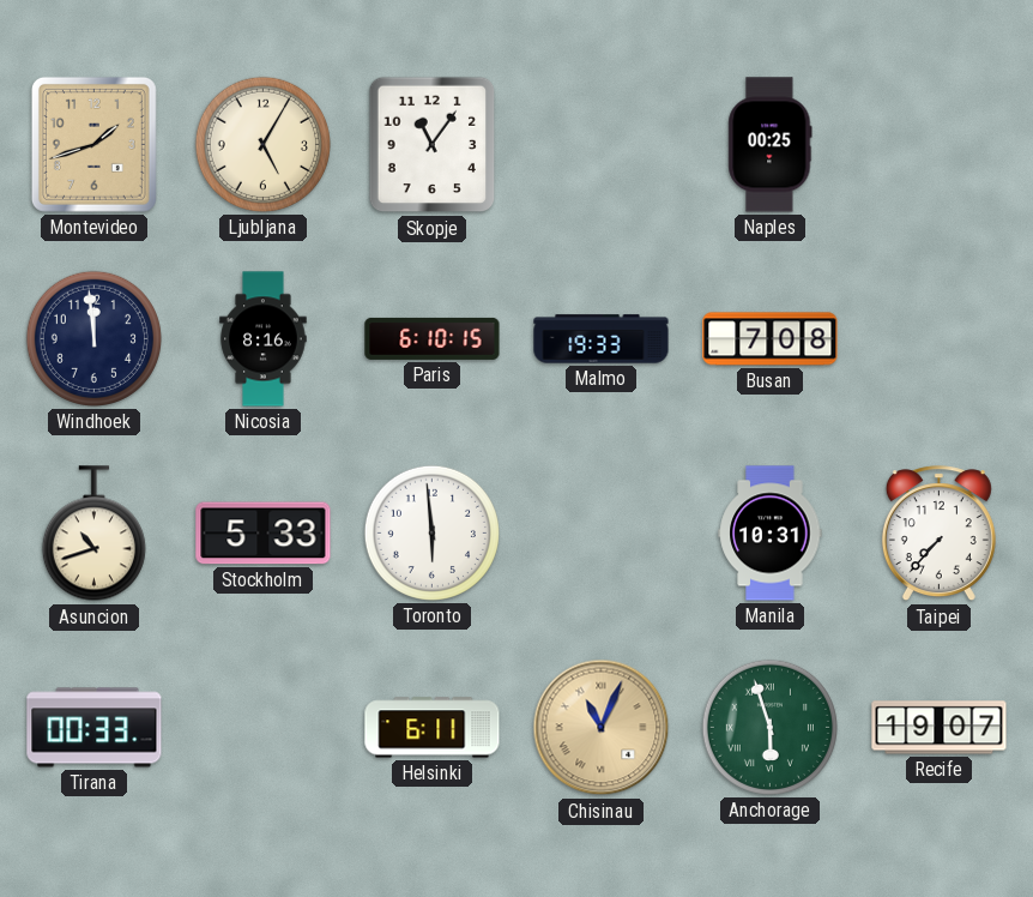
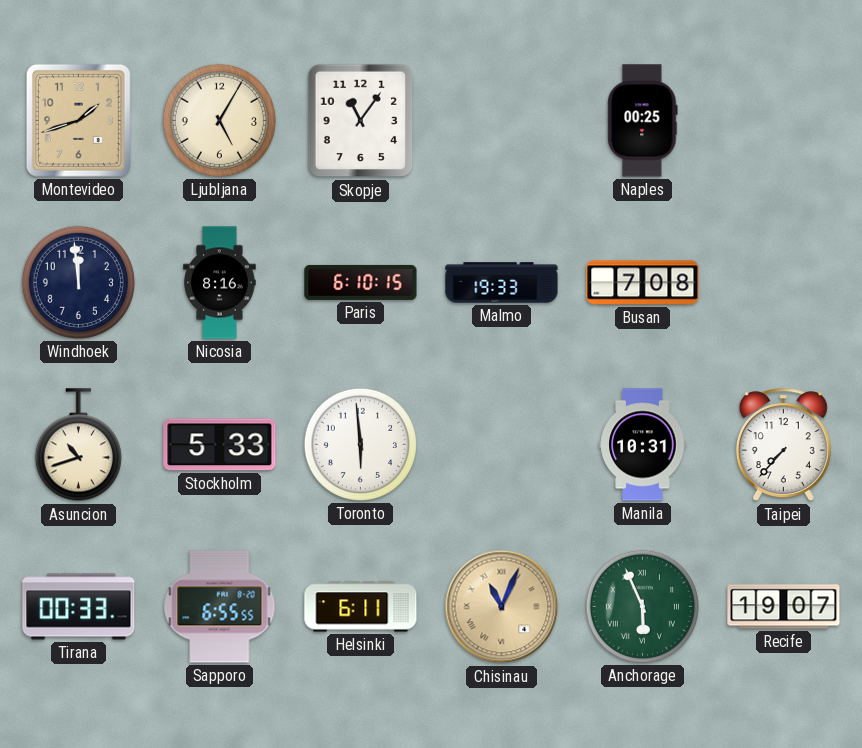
Sapporo: none -> 6:55 (220, 607)
Anchorage: 5:57 -> 5:56 (642, 606)
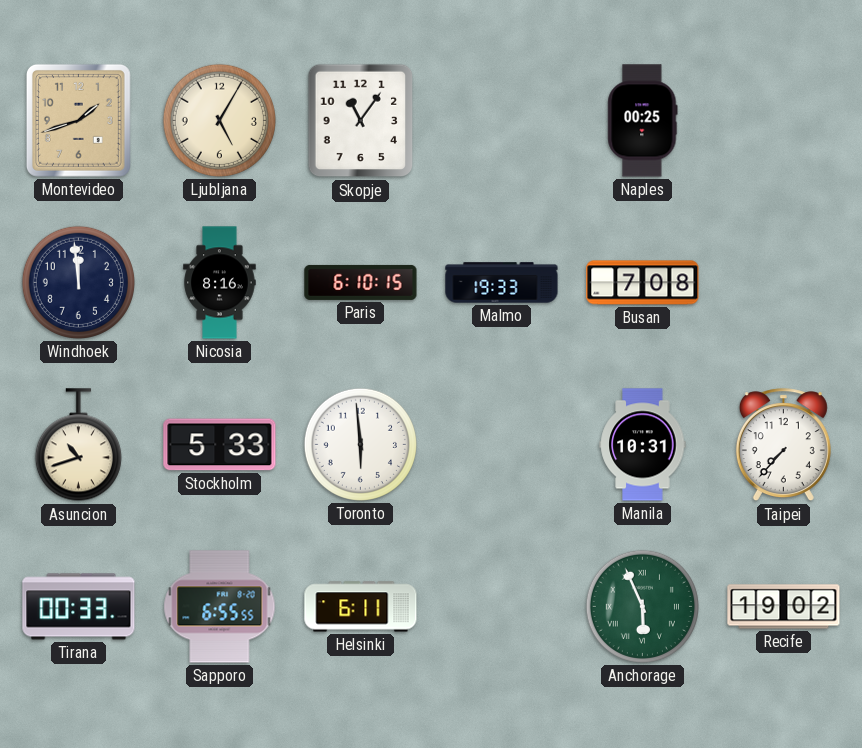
Chisinau: 11:04 -> none (502, 607)
Recife: 19:07 -> 19:02 (784, 607)
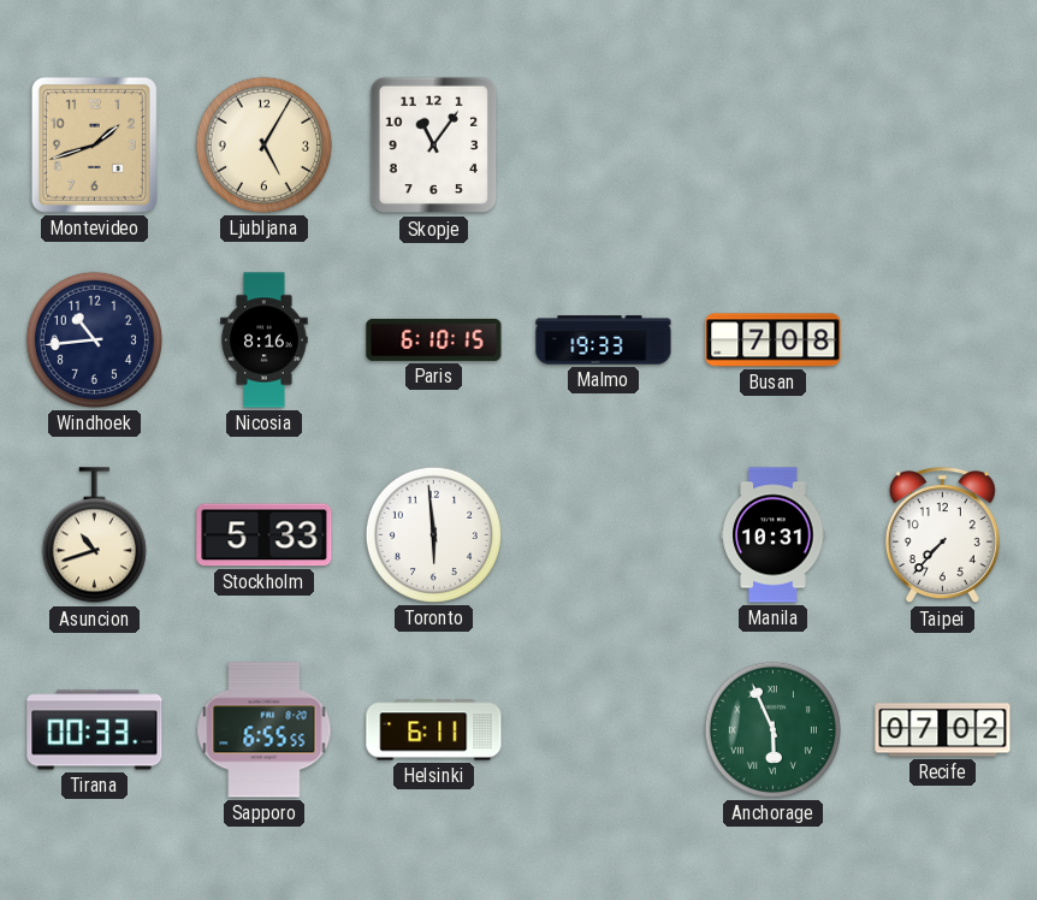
Naples: 00:25 -> none (643, 121)
Windhoek: 11:59 -> 10:44 (94, 339)
Recife: 19:02 -> 07:02 (943, 730)
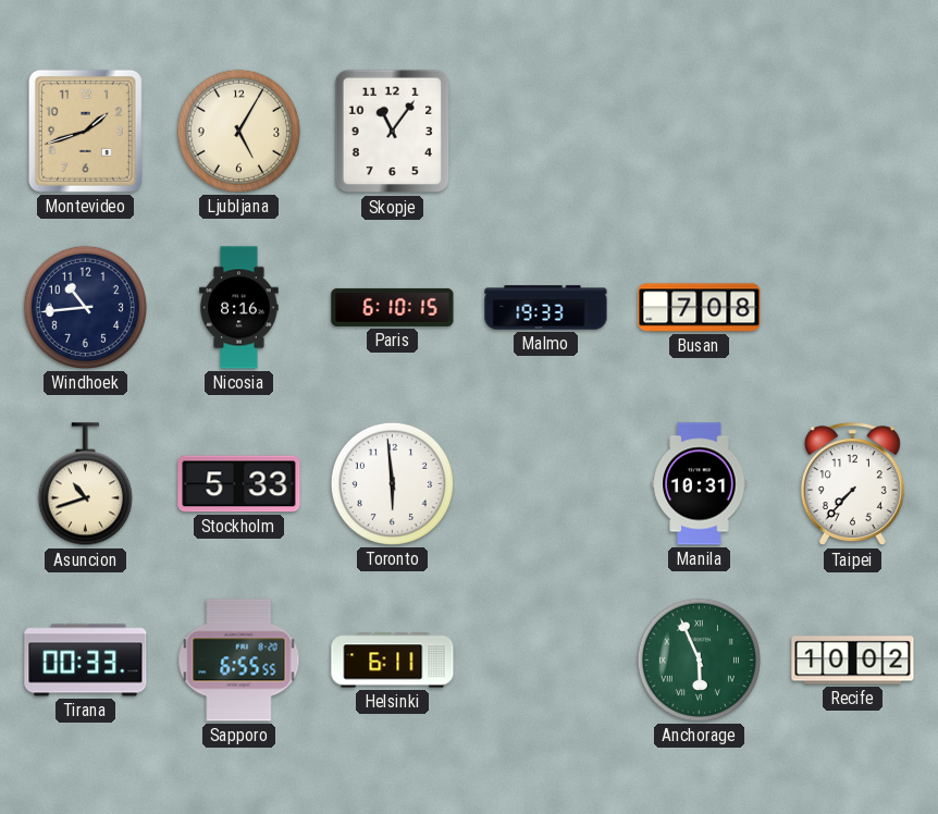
Recife: 07:02 -> 10:02 (853, 661)
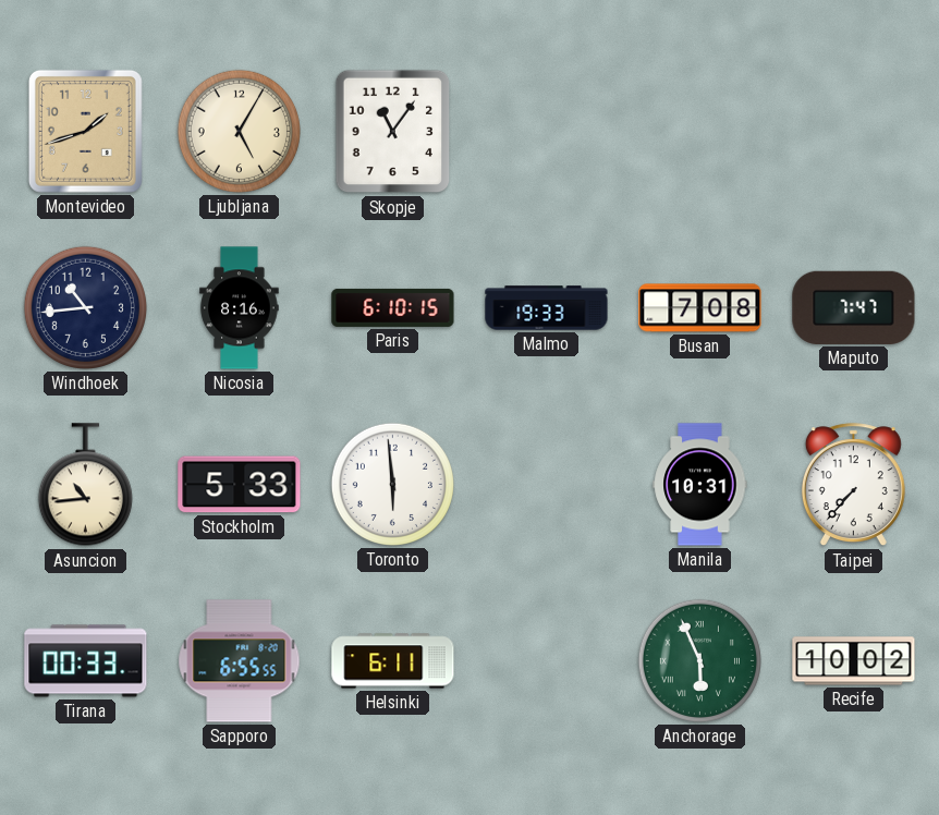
Maputo: none -> 7:47 (854, 307)
Asuncion: 10:42 -> 10:44 (85, 485)
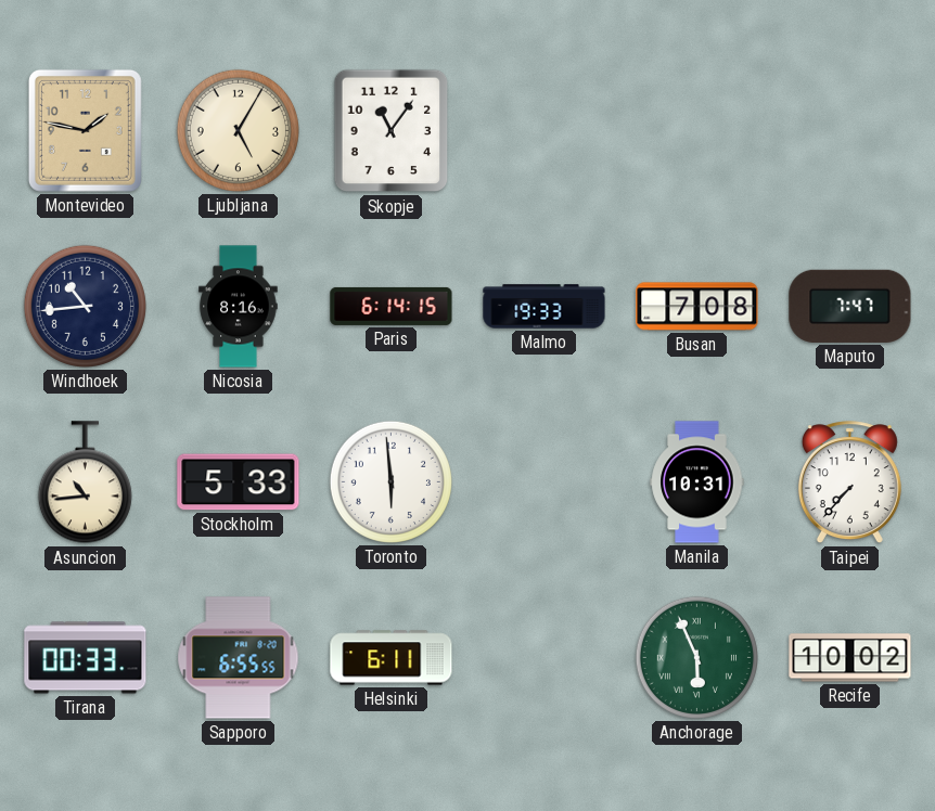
Montevideo: 1:42 -> 1:47 (85, 130)
Paris: 6:10 -> 6:14 (392, 306)
